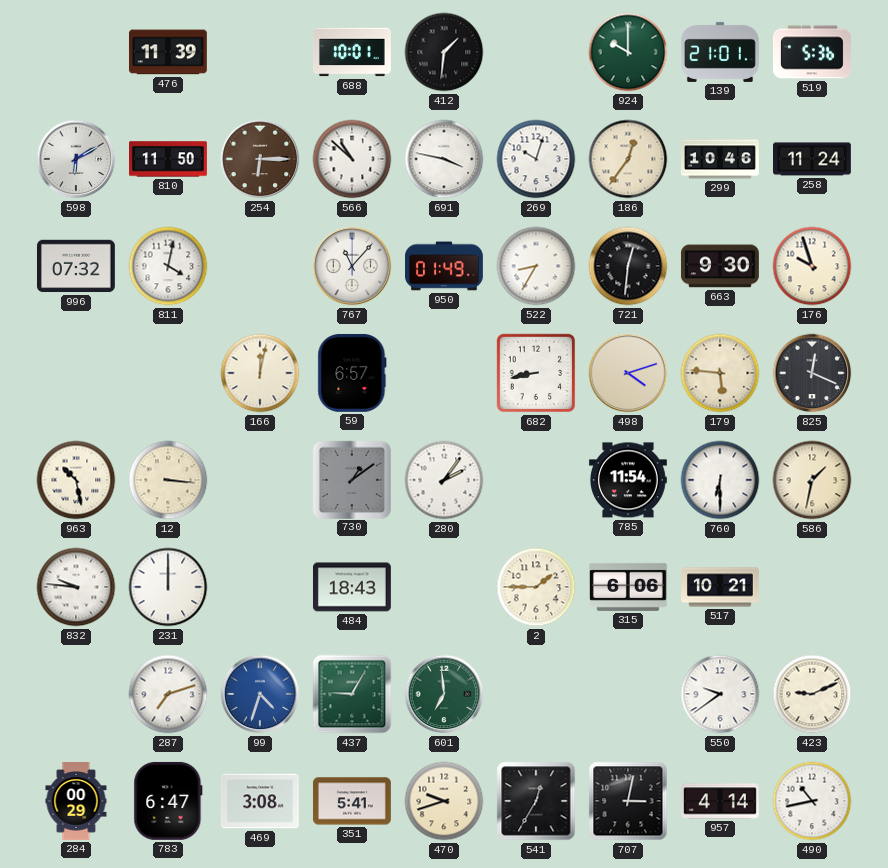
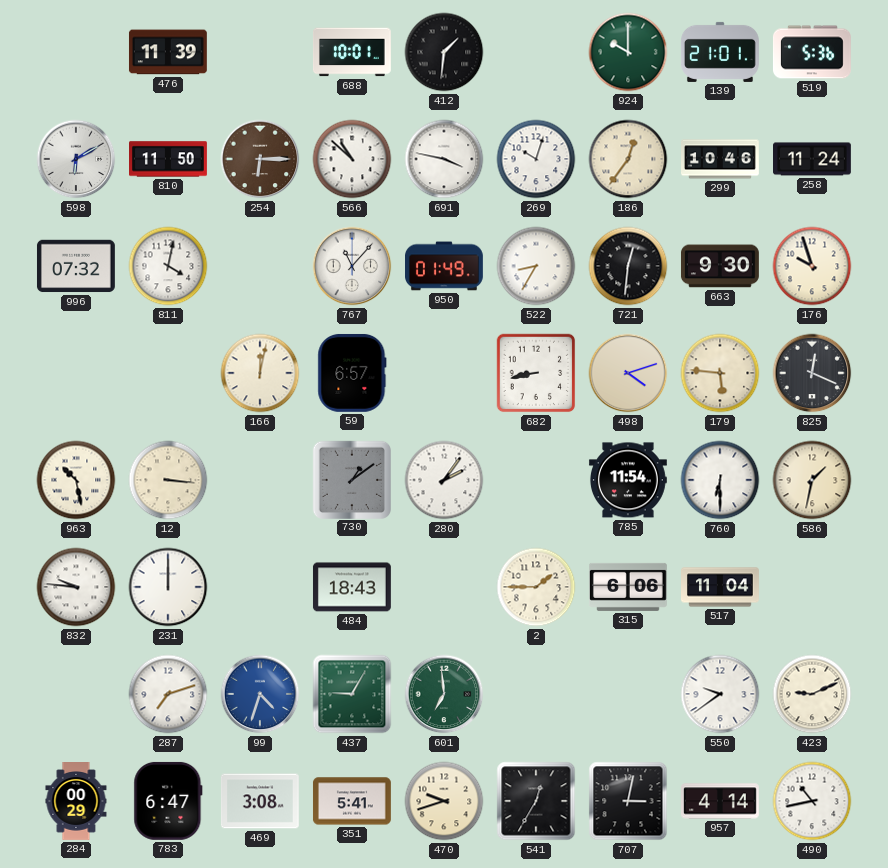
517: 10:21 -> 11:04 (721, 587)
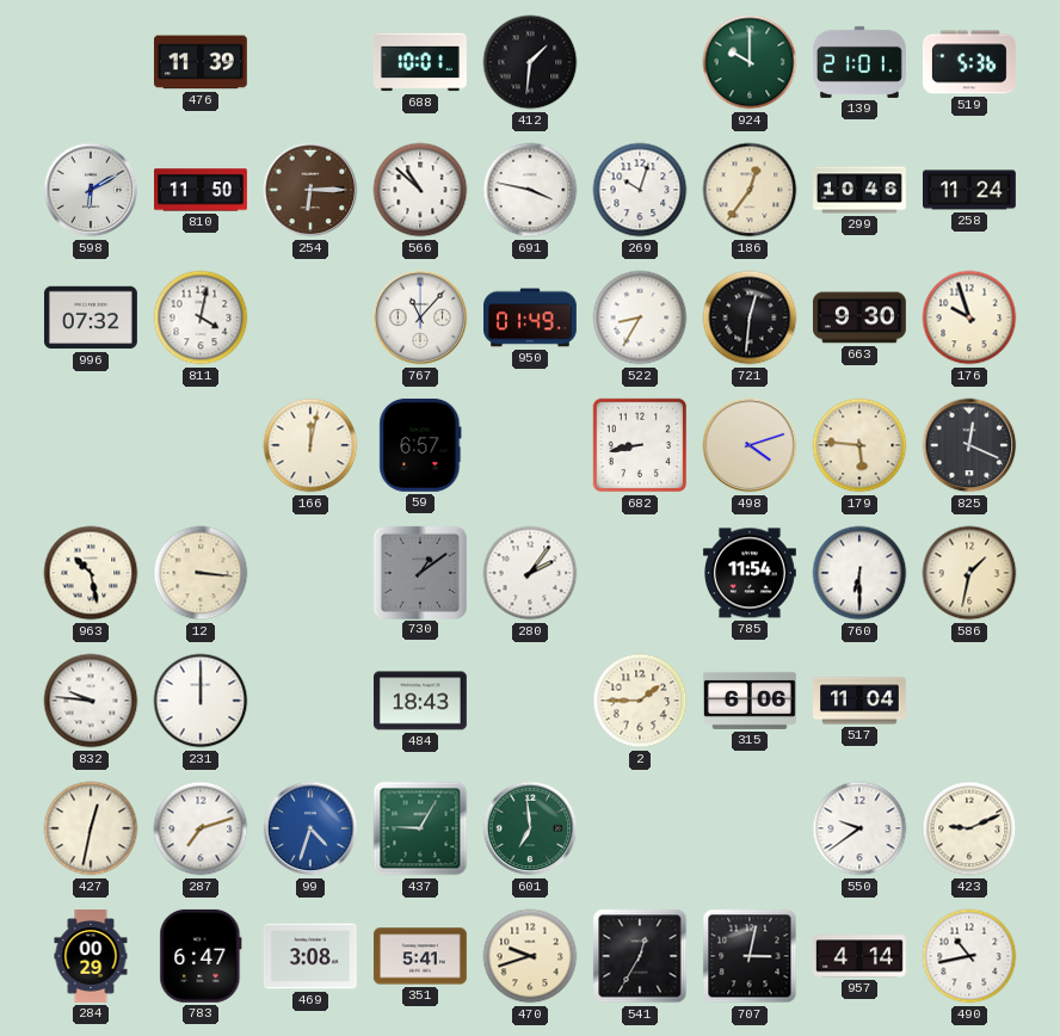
427: none -> 12:32 (91, 828)
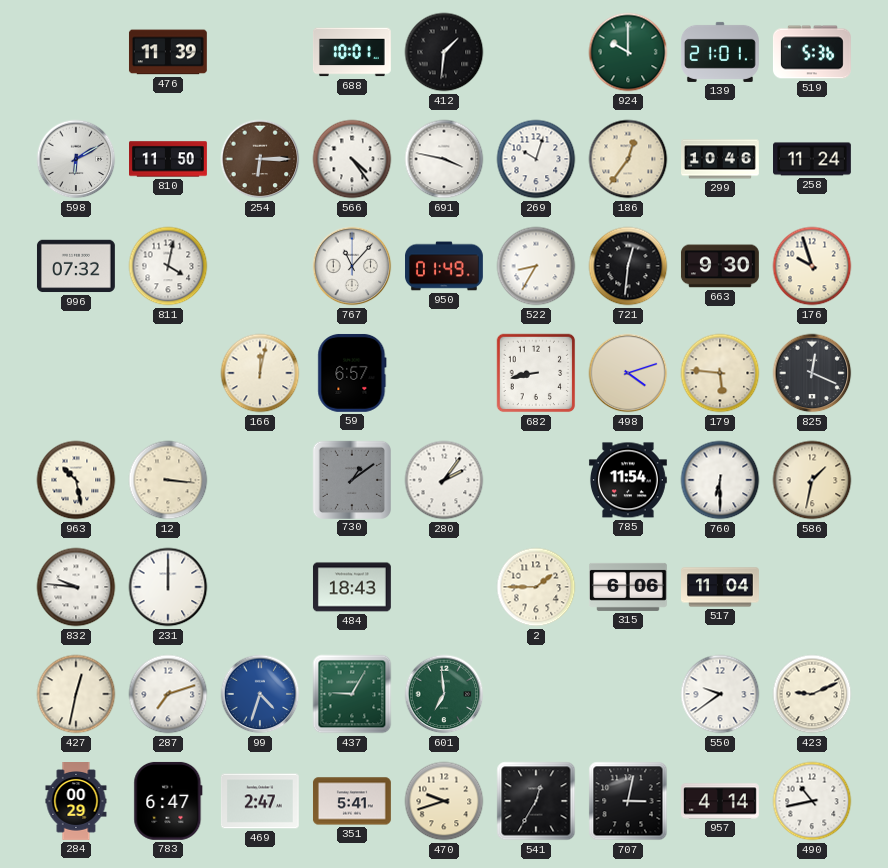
566: 10:52 -> 4:24 (352, 159)
469: 3:08 -> 2:47 (260, 801)
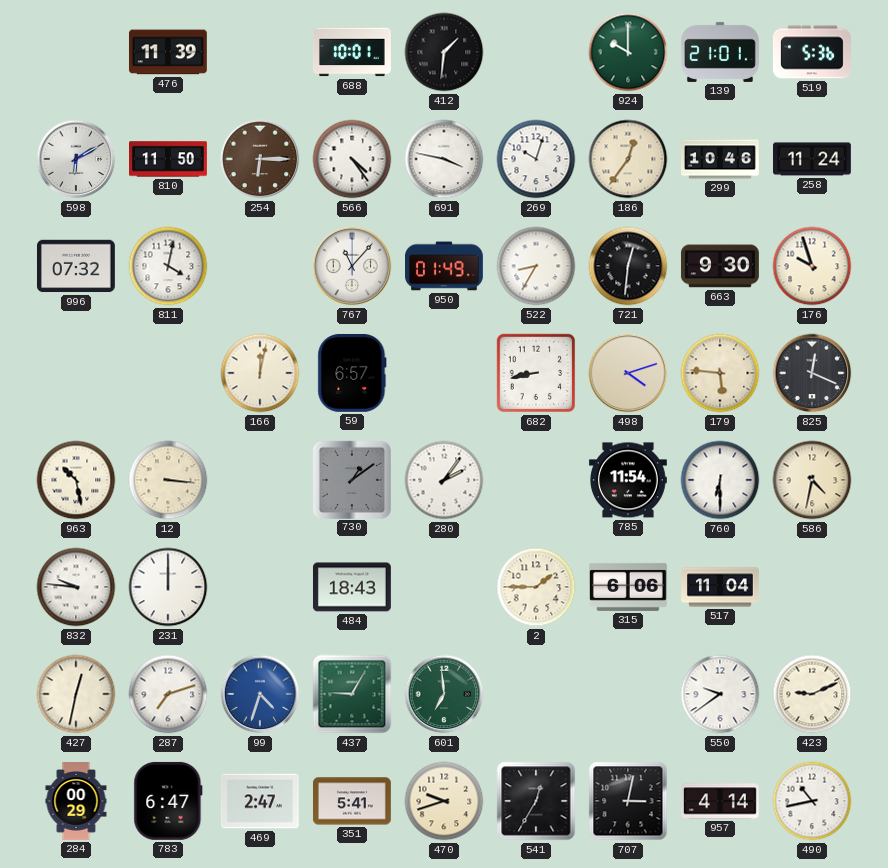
586: 1:32 -> 4:32 (812, 480)
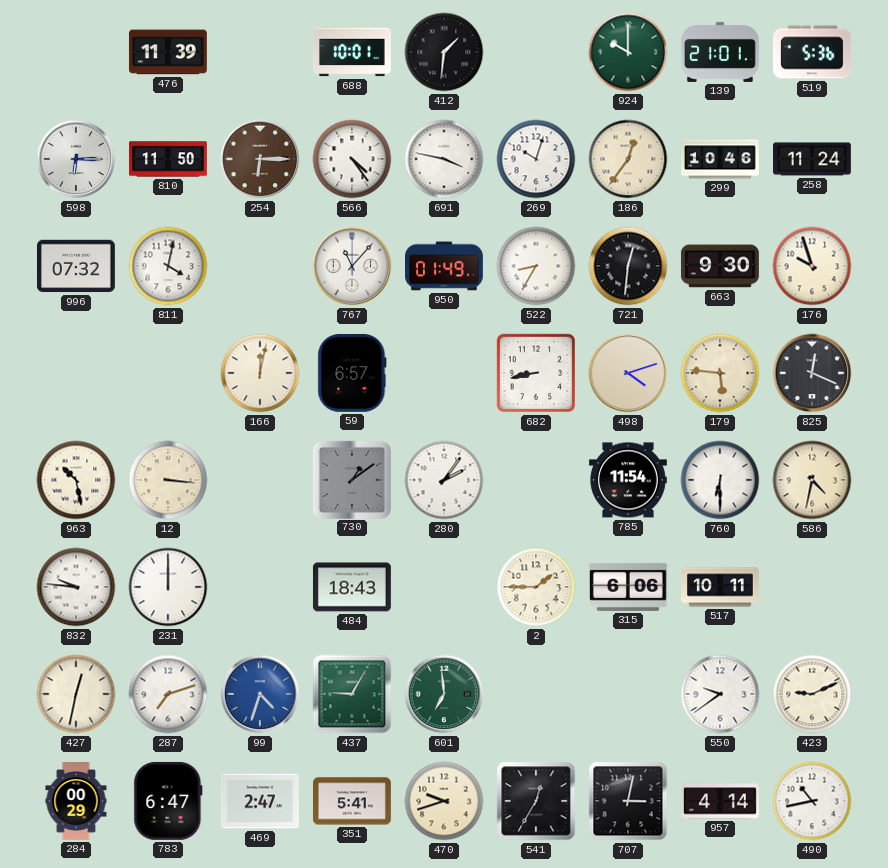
598: 6:10 -> 6:15 (76, 159)
517: 11:04 -> 10:11 (721, 587)
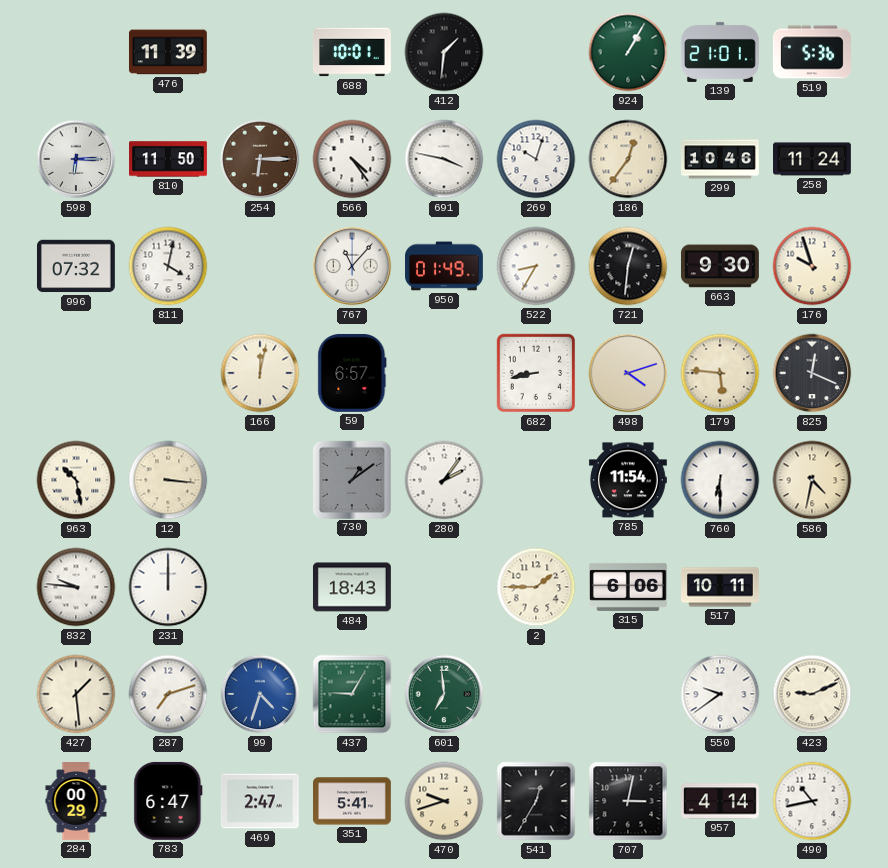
924: 10:00 -> 1:05 (628, 52)
427: 12:32 -> 1:29 (76, 694)
